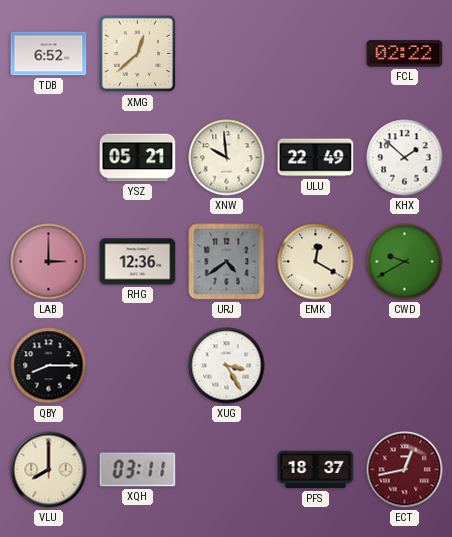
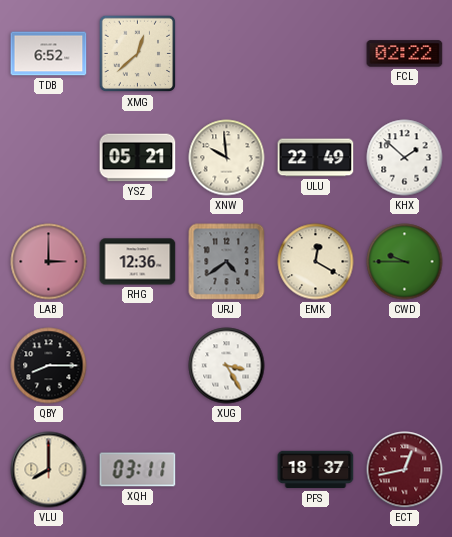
CWD: 9:40 -> 9:45 (405, 262)
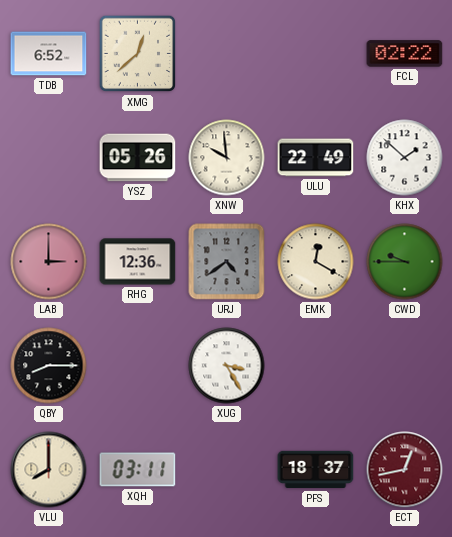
YSZ: 05:21 -> 05:26 (138, 158)
